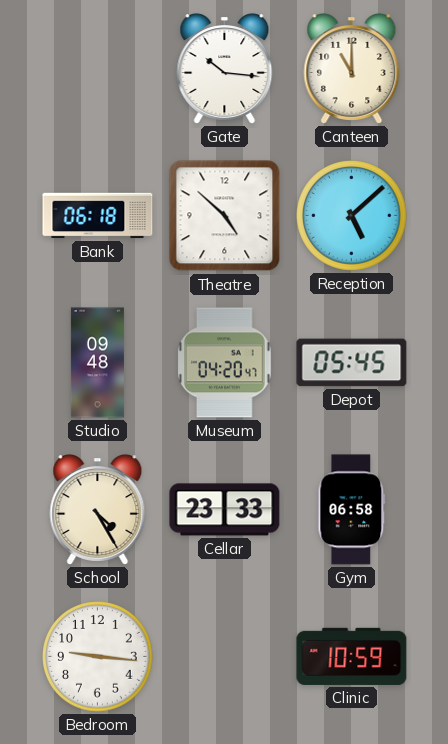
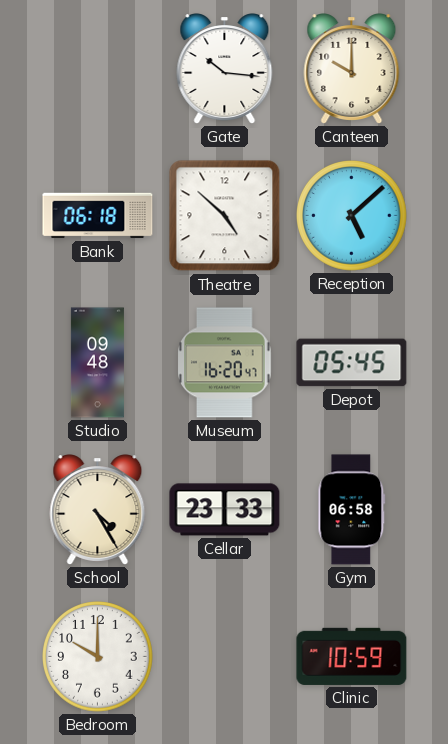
Canteen: 11:00 -> 10:00 (352, 69)
Museum: 04:20 -> 16:20 (225, 363)
Bedroom: 9:16 -> 10:00 (98, 657)
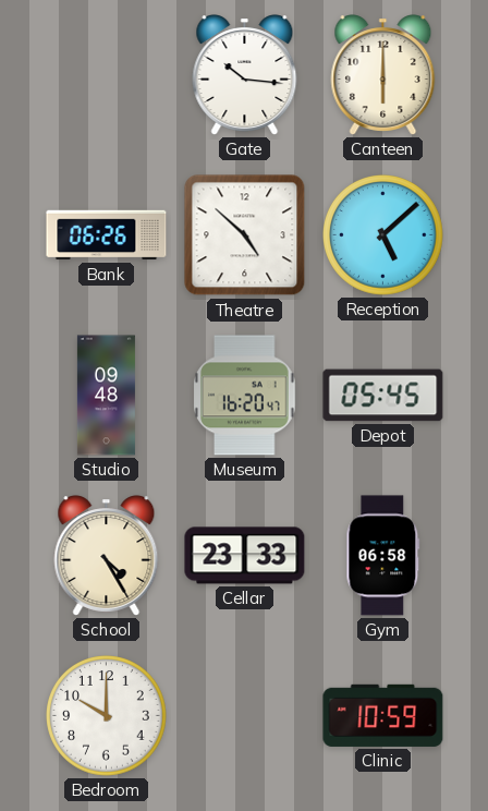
Canteen: 10:00 -> 6:00 (383, 75)
Bank: 06:18 -> 06:26 (107, 235)
